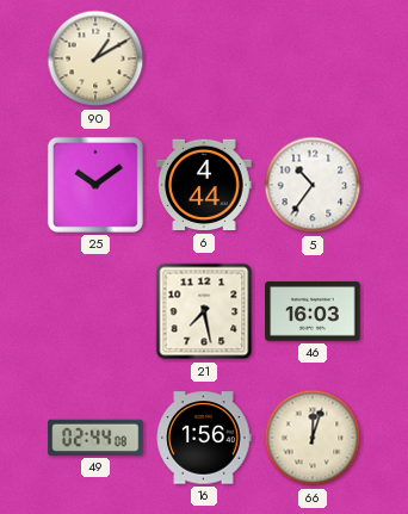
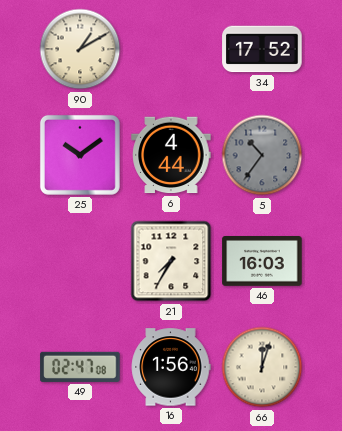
34: none -> 17:52 (262, 49)
5 dial: white -> grey (262, 155)
21: 7:28 -> 7:35 (171, 261)
49: 02:44 -> 02:47 (80, 367)
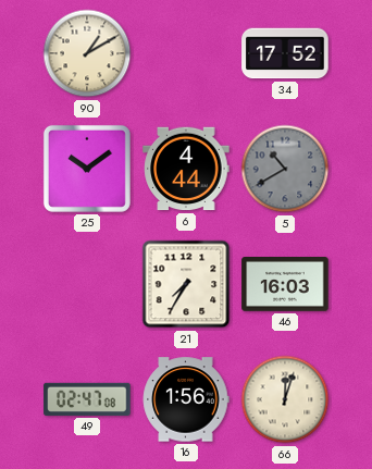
5: 10:36 -> 10:40 (285, 169)
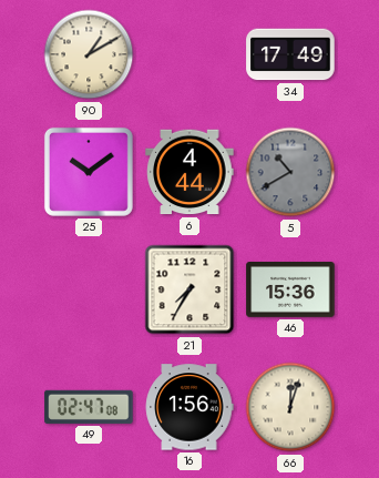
34: 17:52 -> 17:49 (290, 54)
46: 16:03 -> 15:36 (290, 291)
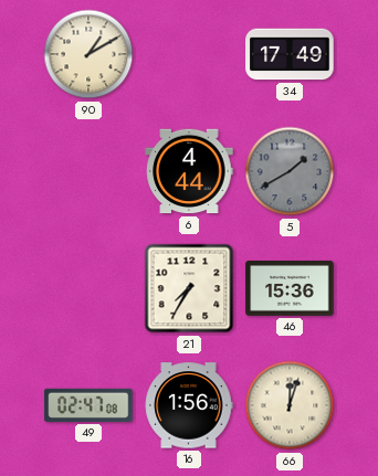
25: 10:09 -> none (89, 172)
5: 10:40 -> 1:40 (290, 171)
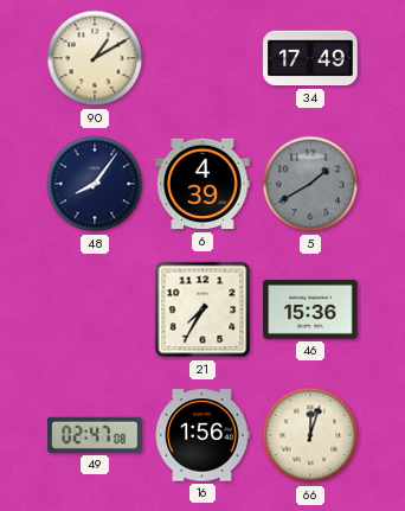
48: none -> 8:06 (95, 184)
6: 4:44 -> 4:39 (202, 184)
